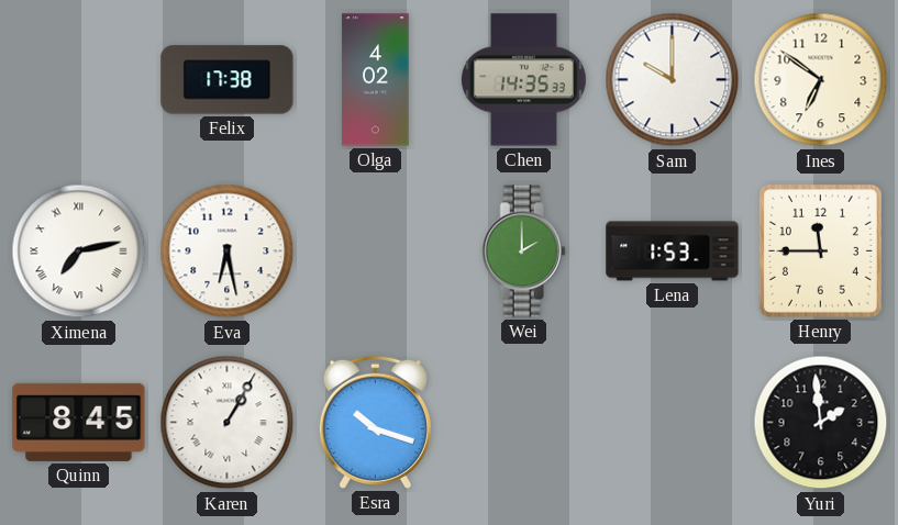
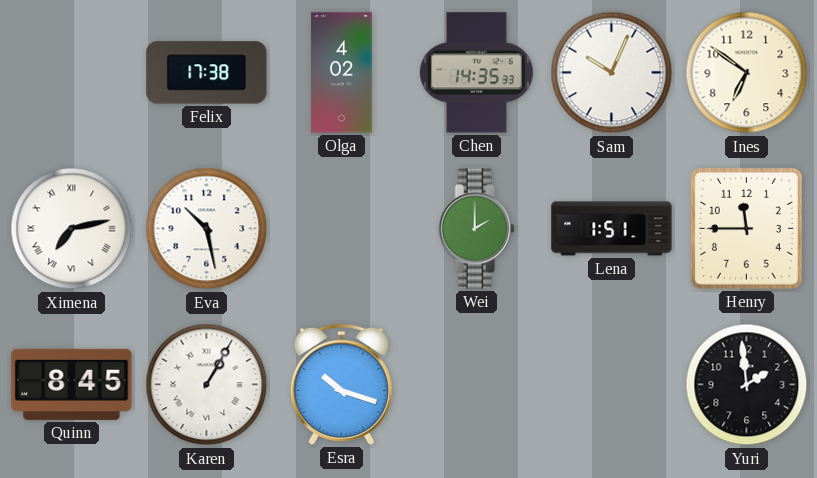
Sam: 10:00 -> 10:04 (612, 73)
Eva: 6:28 -> 10:28 (207, 229)
Lena: 1:53 -> 1:51 (612, 229)
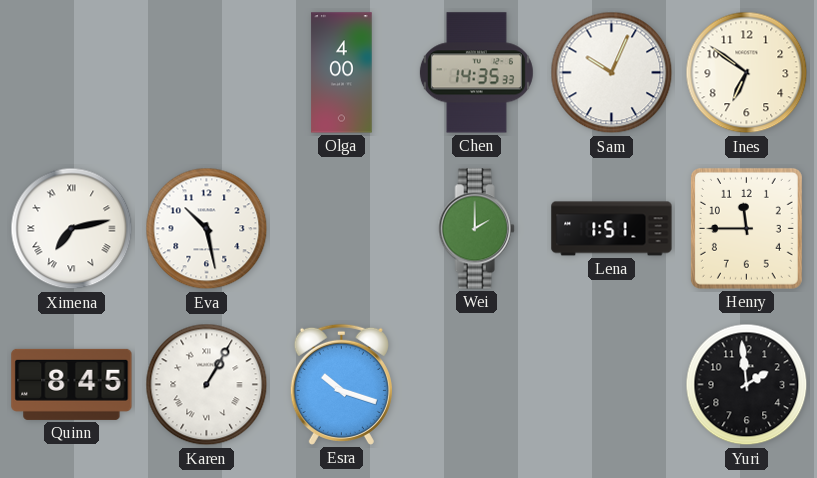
Felix: 17:38 -> none (207, 73)
Olga: 4:02 -> 4:00 (342, 73)
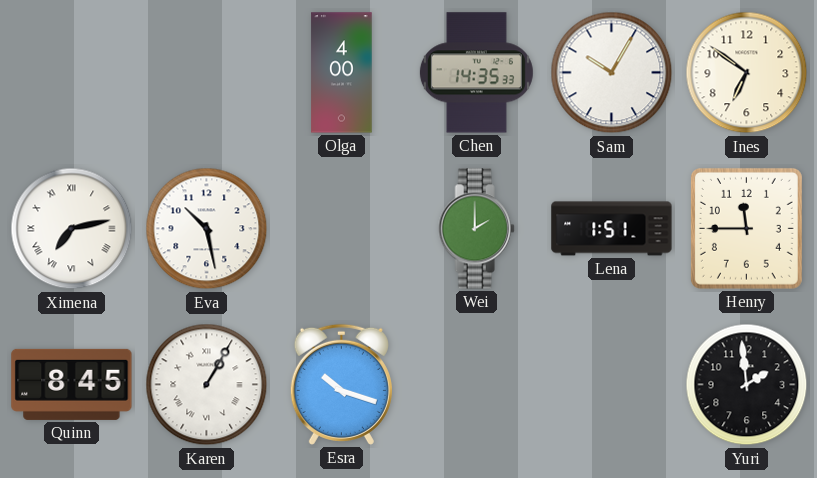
Sam: 10:04 -> 10:05 (612, 73)
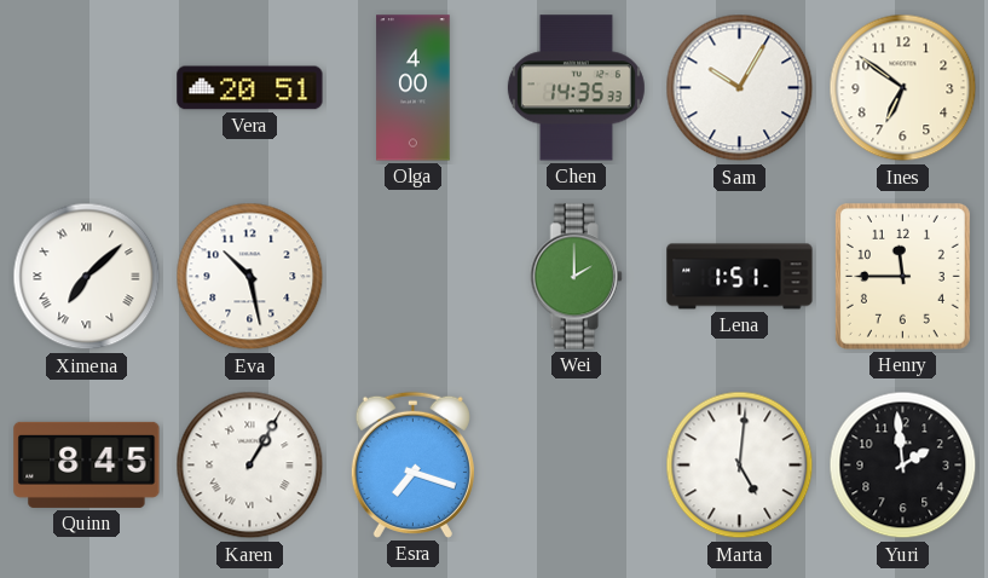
Vera: none -> 20:51 (250, 88)
Ximena: 7:13 -> 7:08 (87, 277)
Esra: 10:18 -> 7:18 (412, 464)
Marta: none -> 5:01 (740, 466)
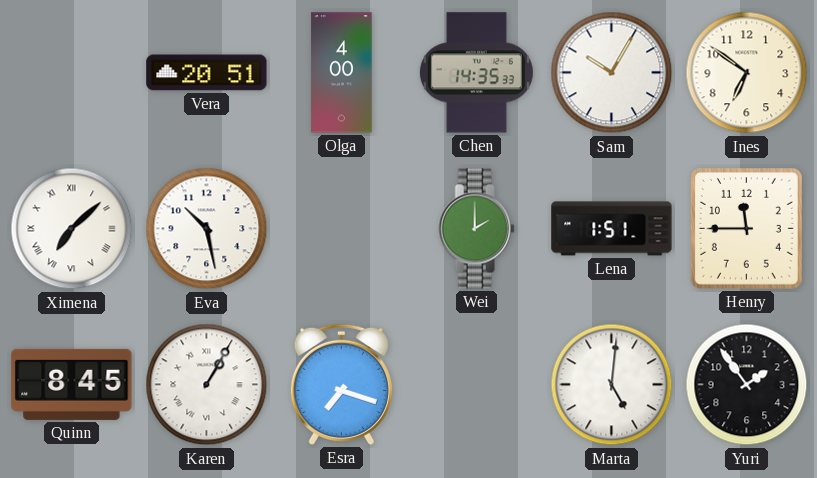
Yuri: 1:59 -> 1:54 (747, 385)
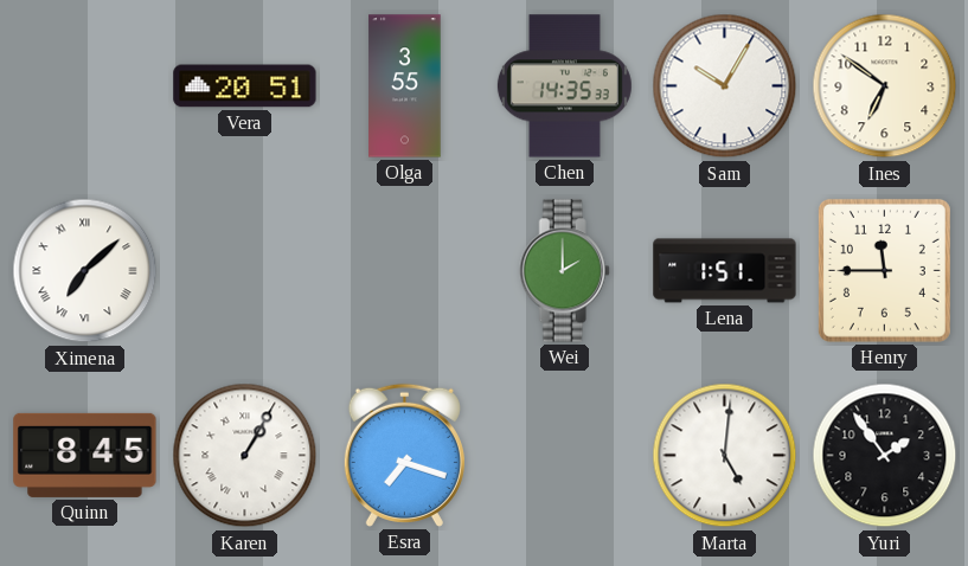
Olga: 4:00 -> 3:55 (405, 86)
Eva: 10:28 -> none (207, 229)
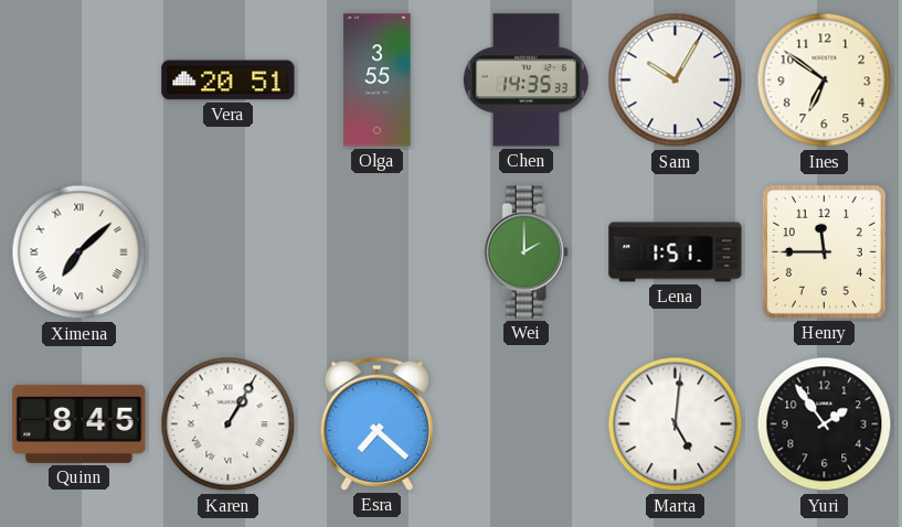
Esra: 7:18 -> 7:22 (376, 423)
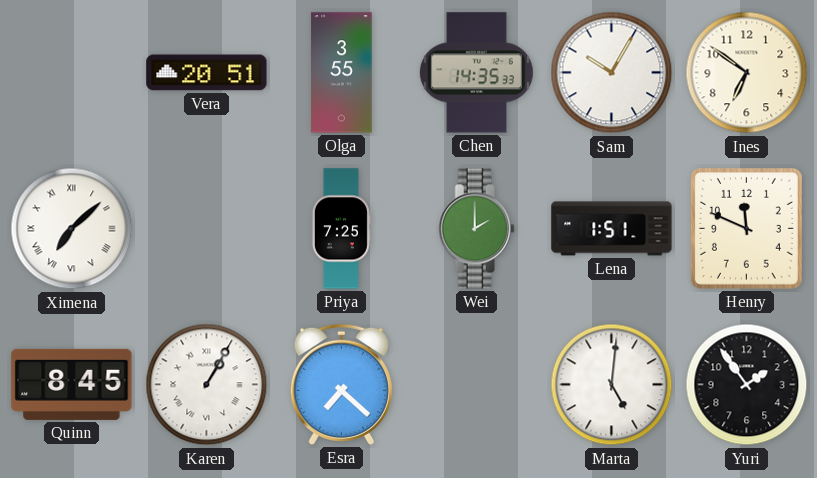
Priya: none -> 7:25 (341, 229)
Henry: 11:45 -> 11:49 (746, 228)
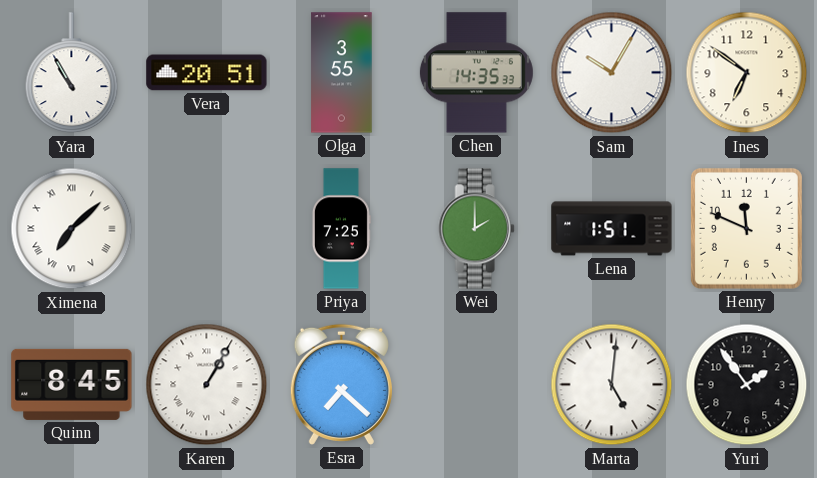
Yara: none -> 10:55 (72, 73)
